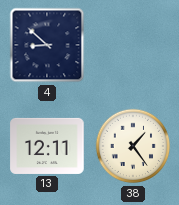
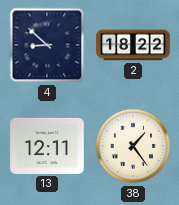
2: none -> 18:22 (133, 45)
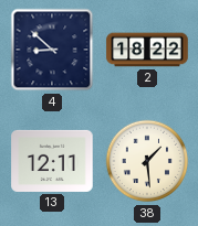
38: 1:24 -> 1:29 (147, 161)
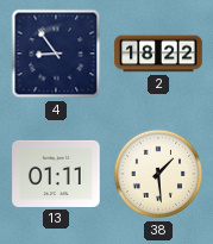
4: 8:52 -> 8:54 (56, 54)
13: 12:11 -> 01:11 (56, 174)
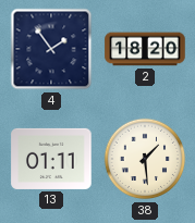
4: 8:54 -> 1:54 (51, 49)
2: 18:22 -> 18:20 (145, 49)
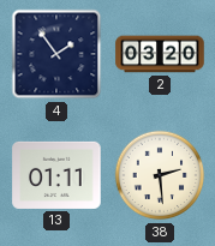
2: 18:20 -> 03:20 (160, 54)
38: 1:29 -> 2:29 (160, 175)
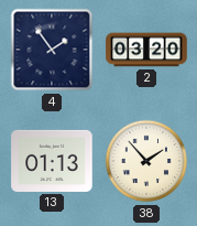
13: 01:11 -> 01:13 (52, 161)
38: 2:29 -> 1:53 (146, 161)
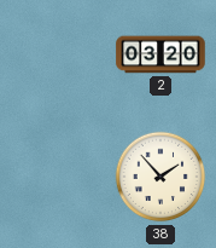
4: 1:54 -> none (52, 50)
13: 01:13 -> none (52, 161)
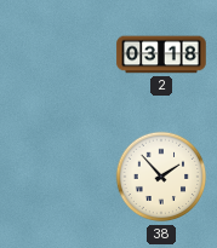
2: 03:20 -> 03:18 (161, 54)
